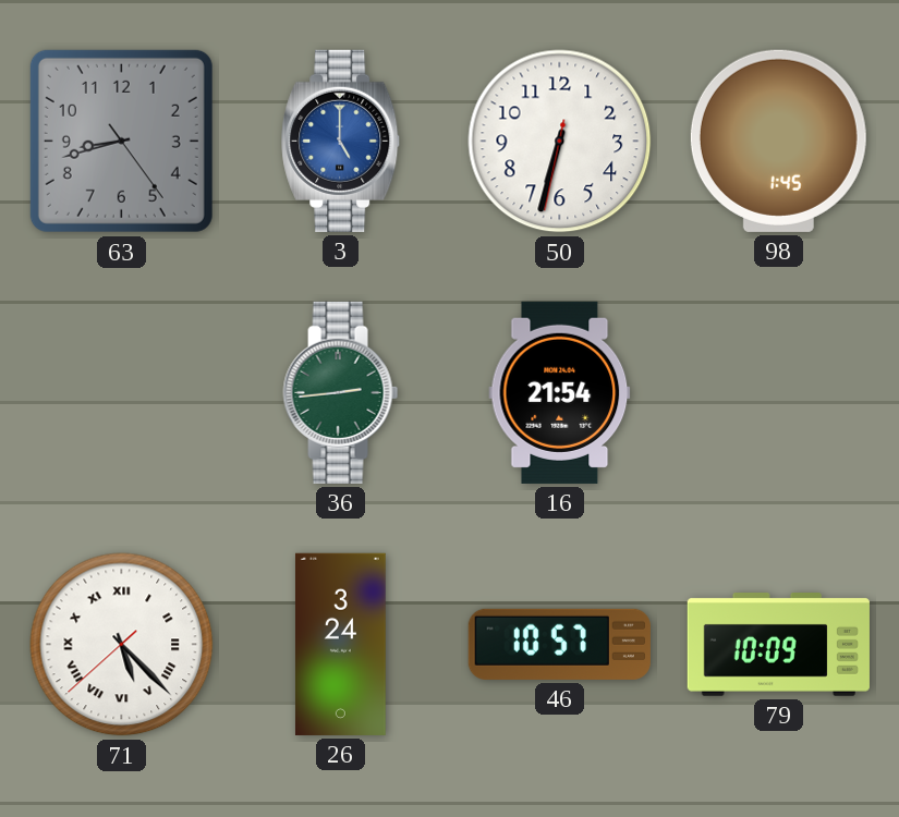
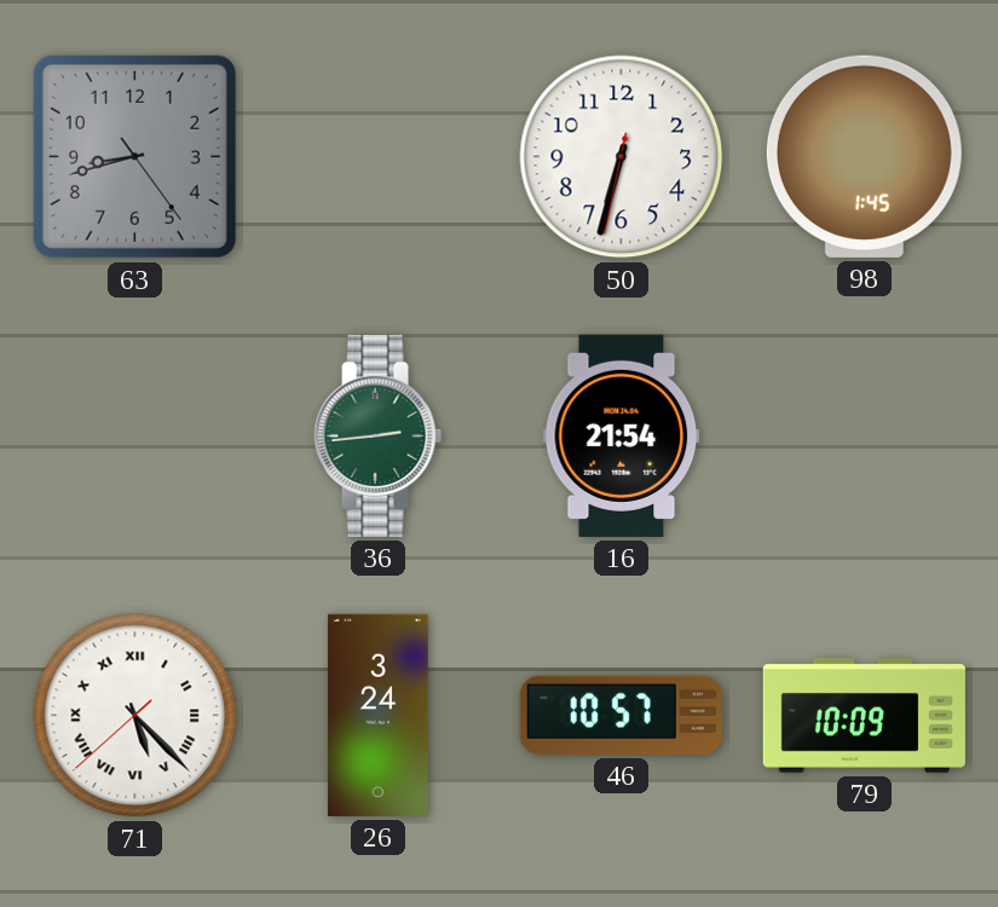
3: 5:00 -> none (341, 141)
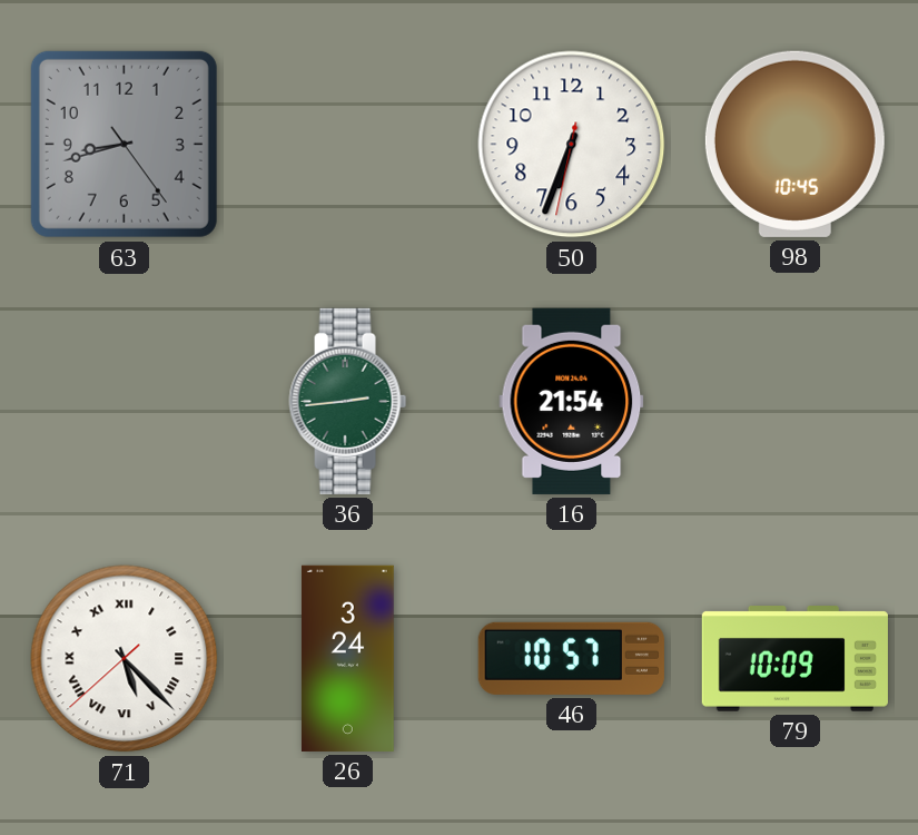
50: 6:32 -> 6:33 (572, 145)
98: 1:45 -> 10:45 (794, 144)
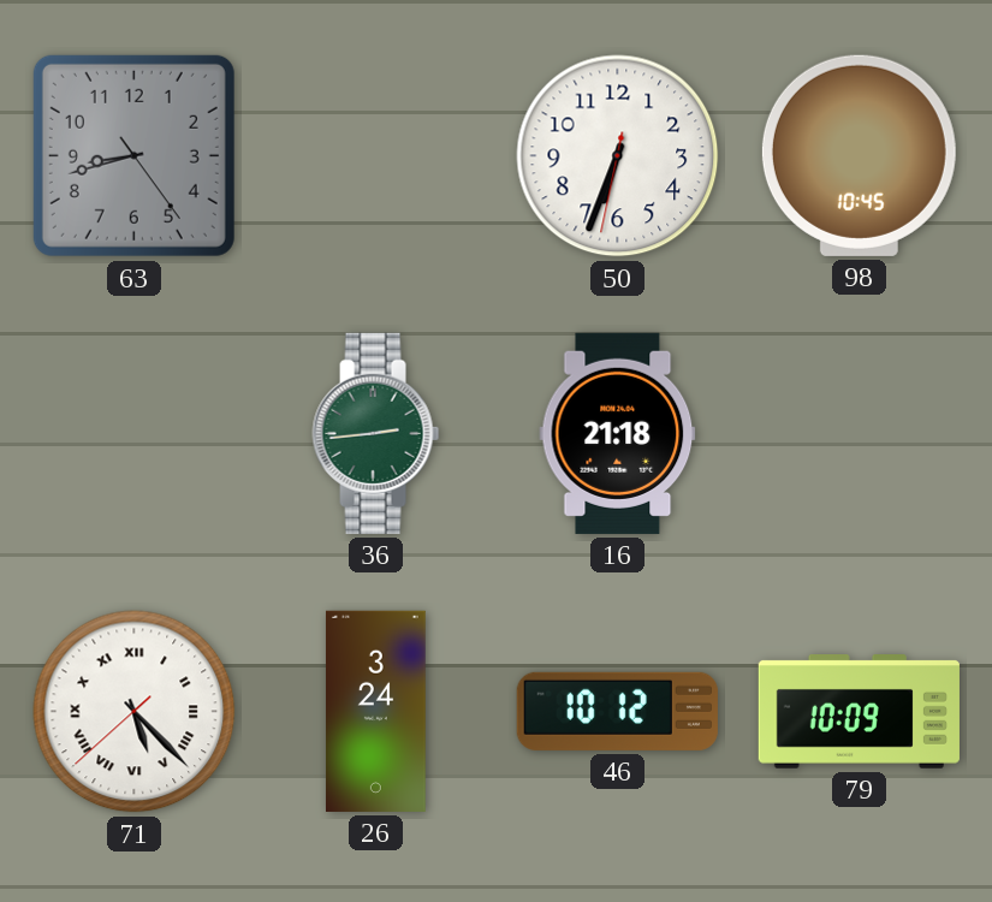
16: 21:54 -> 21:18 (618, 433)
46: 10:57 -> 10:12 (617, 711)
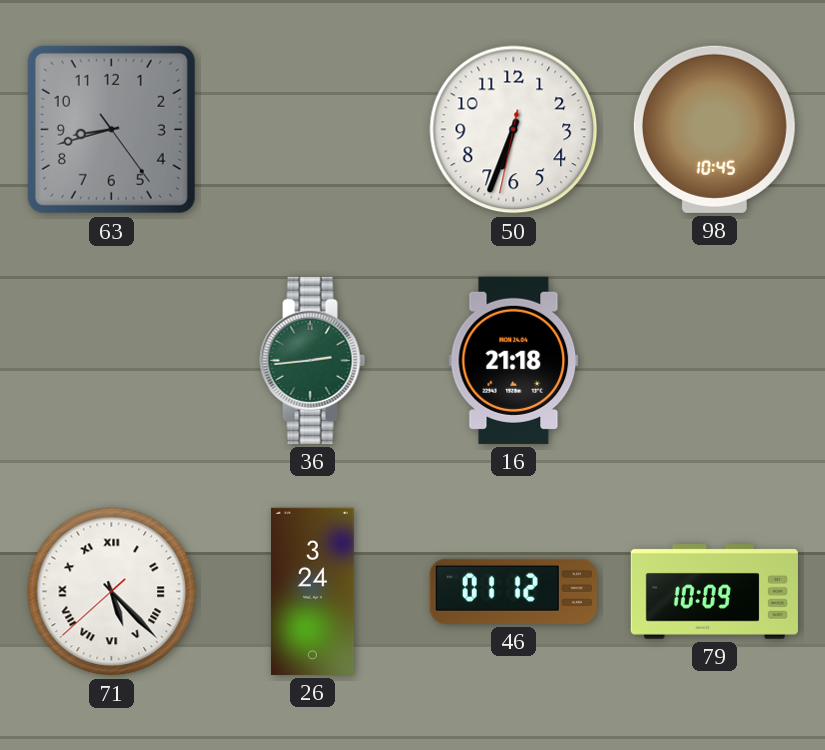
46: 10:12 -> 01:12 (513, 591)
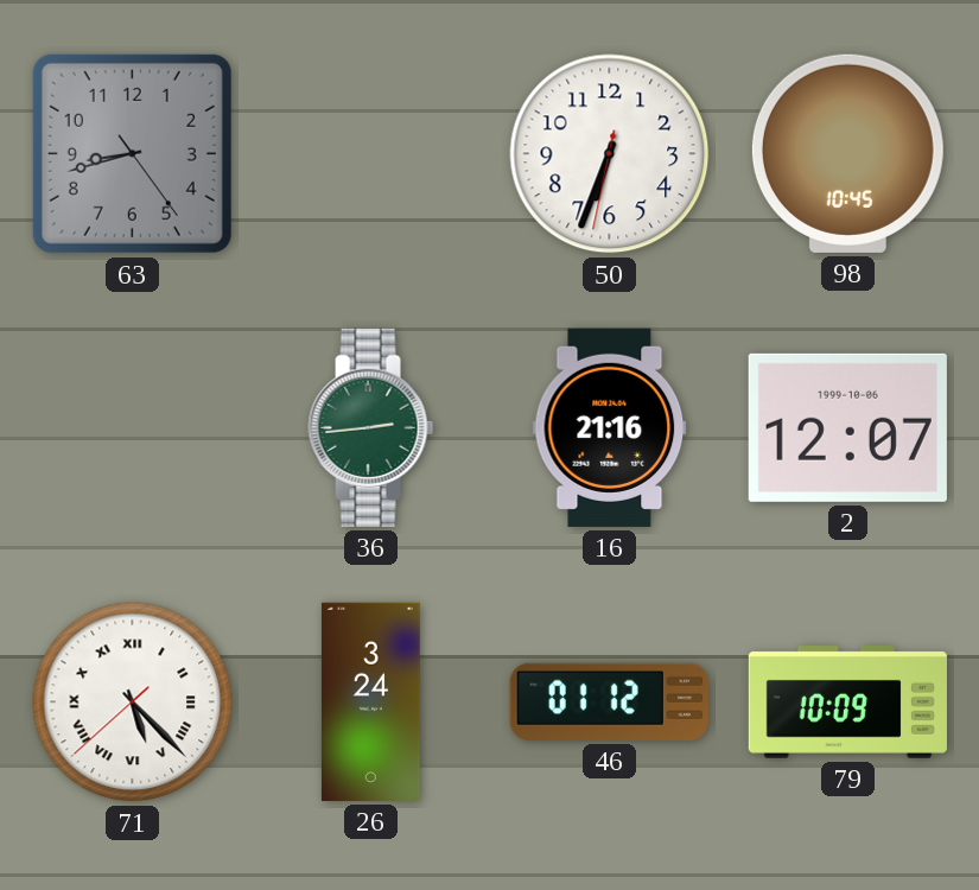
16: 21:18 -> 21:16 (610, 427)
2: none -> 12:07 (847, 427)
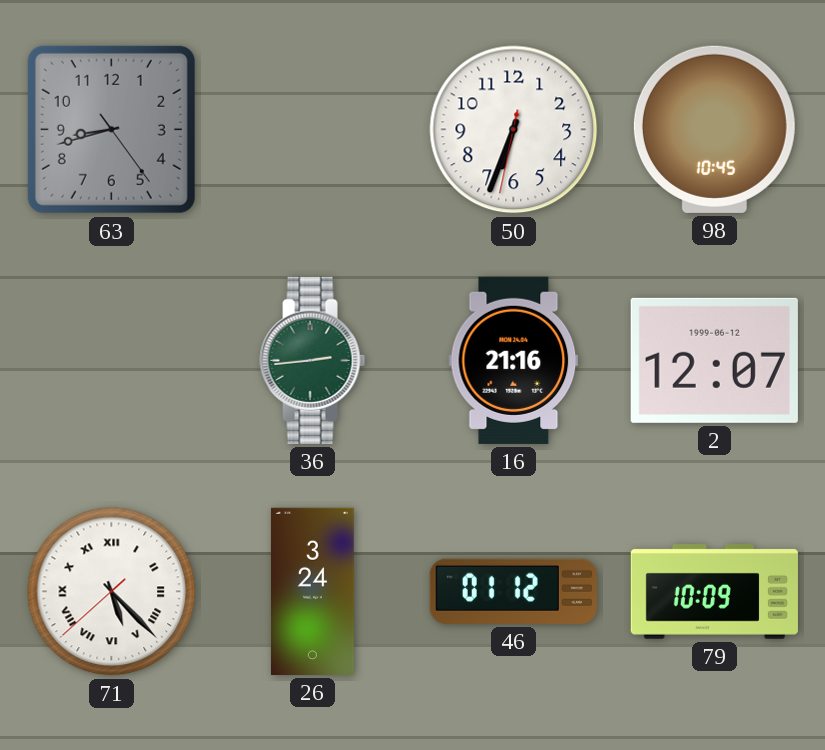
2 date: 1999-10-06 -> 1999-06-12 (714, 360)
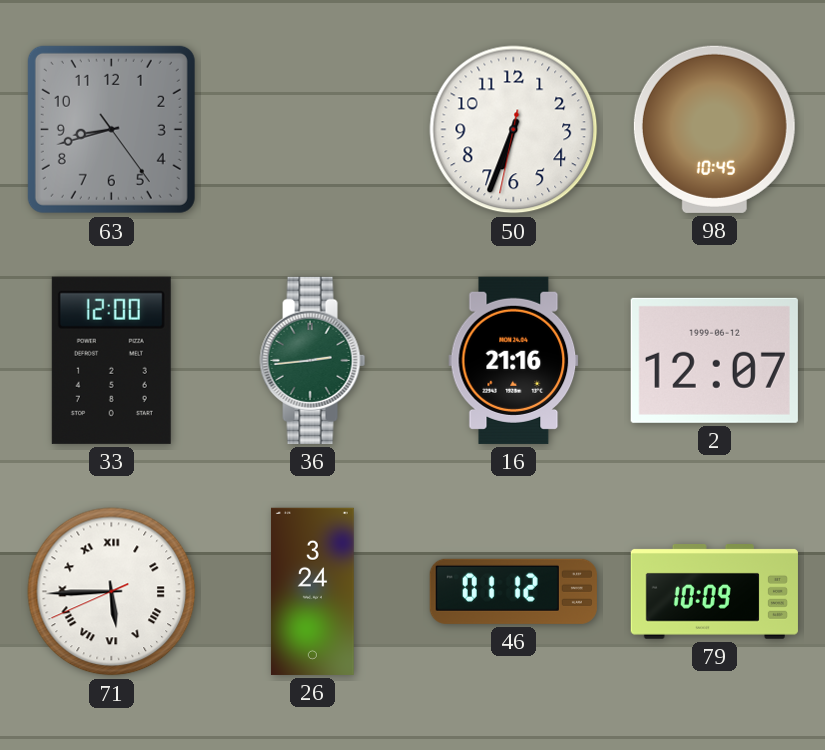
33: none -> 12:00 (111, 360)
71: 5:22 -> 5:44 (112, 592)
